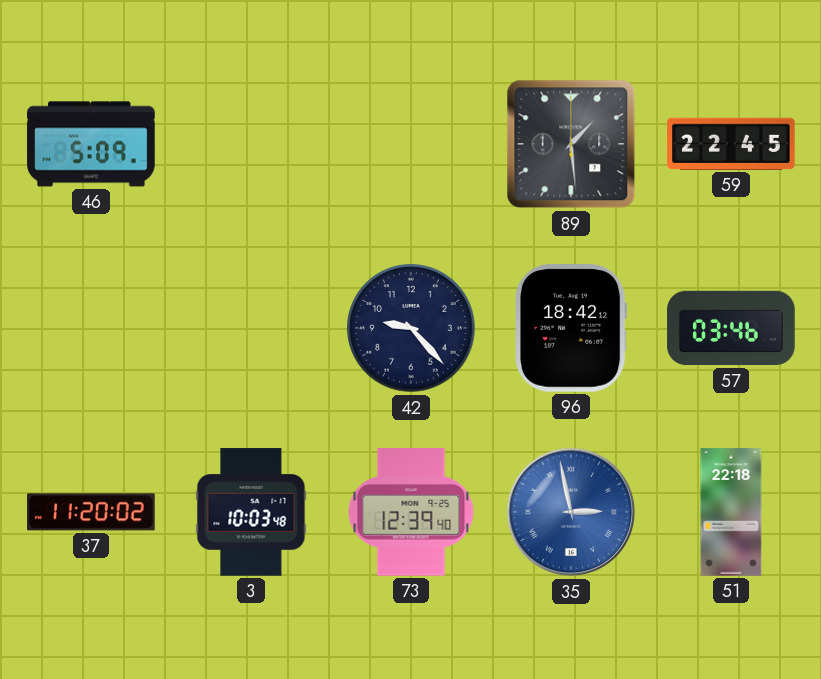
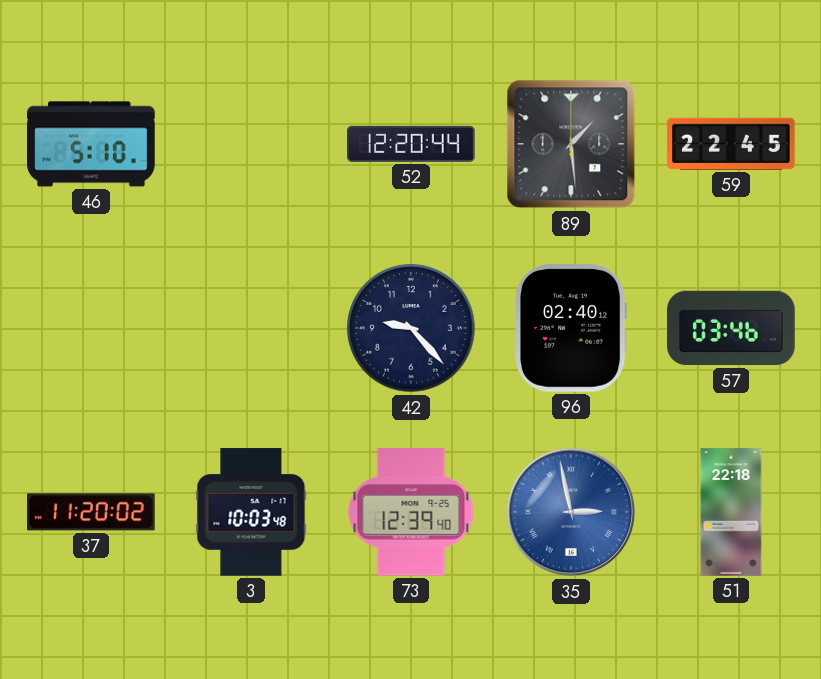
46: 5:09 -> 5:10 (91, 144)
52: none -> 12:20 (411, 144)
96: 18:42 -> 02:40 (571, 328)
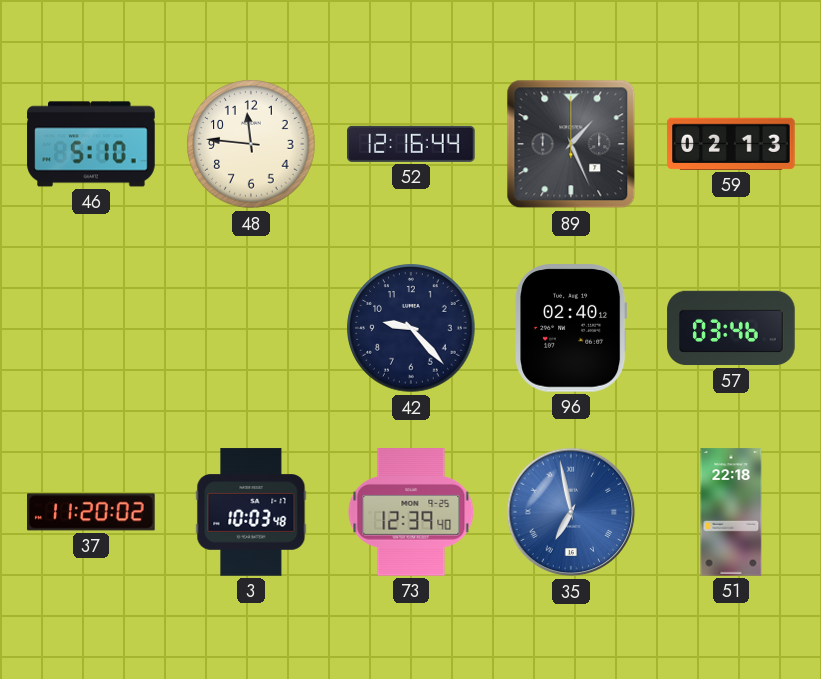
48: none -> 11:46 (251, 144)
52: 12:20 -> 12:16 (411, 144)
89: 1:29 -> 1:26 (571, 144)
59: 22:45 -> 02:13 (731, 144)
35: 2:58 -> 6:58 (571, 512)
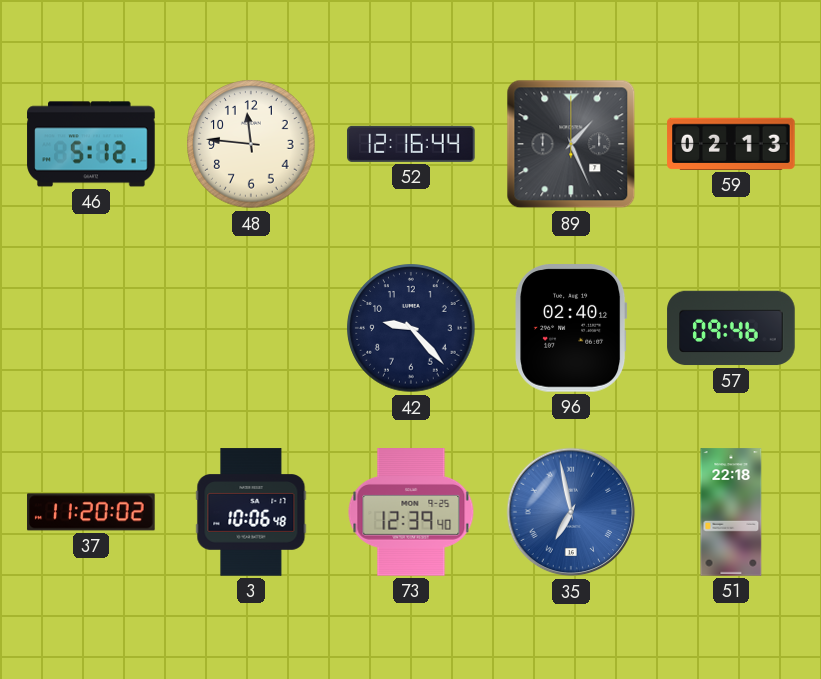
46: 5:10 -> 5:12 (91, 144)
57: 03:46 -> 09:46 (731, 328)
3: 10:03 -> 10:06 (251, 512)
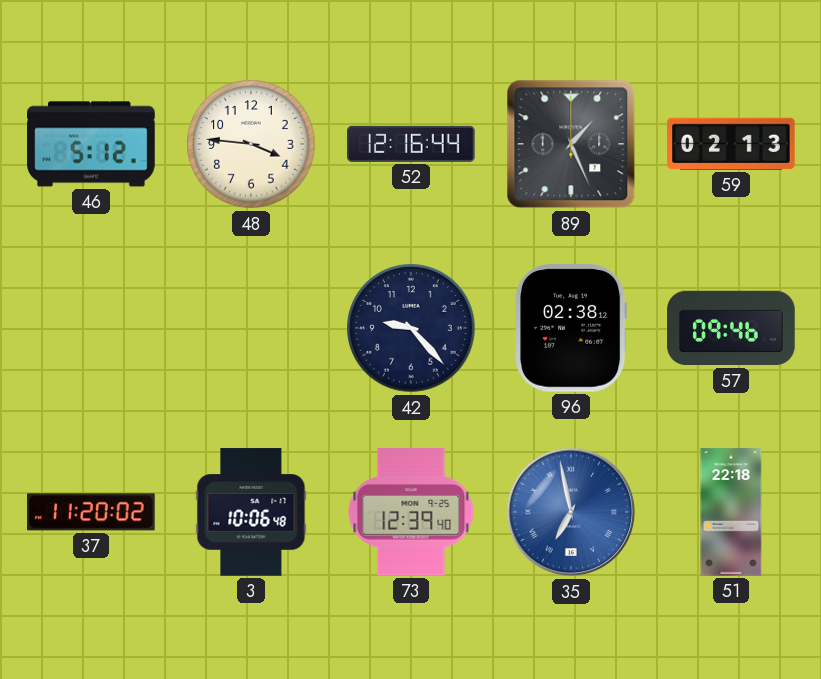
48: 11:46 -> 3:46 (251, 144)
96: 02:40 -> 02:38 (571, 328)
